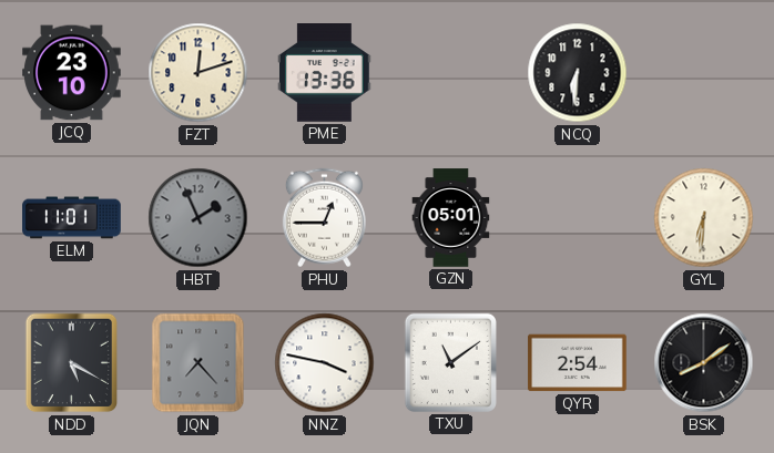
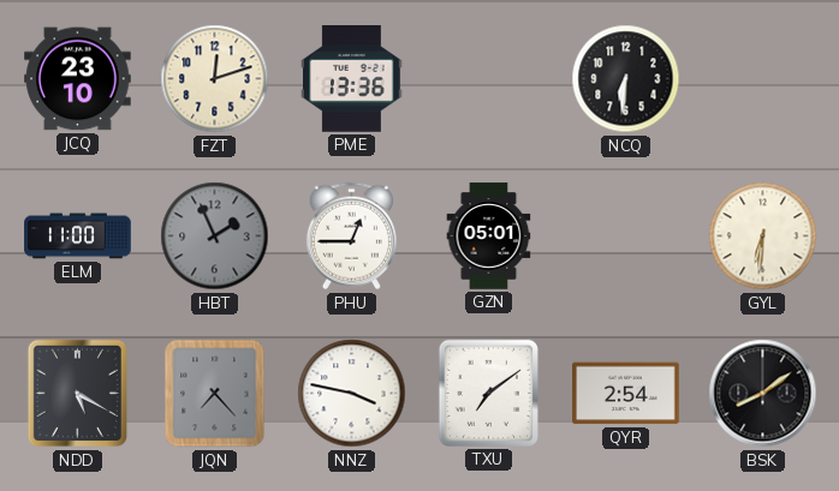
ELM: 11:01 -> 11:00 (78, 236)
TXU: 11:09 -> 7:09 (488, 393)
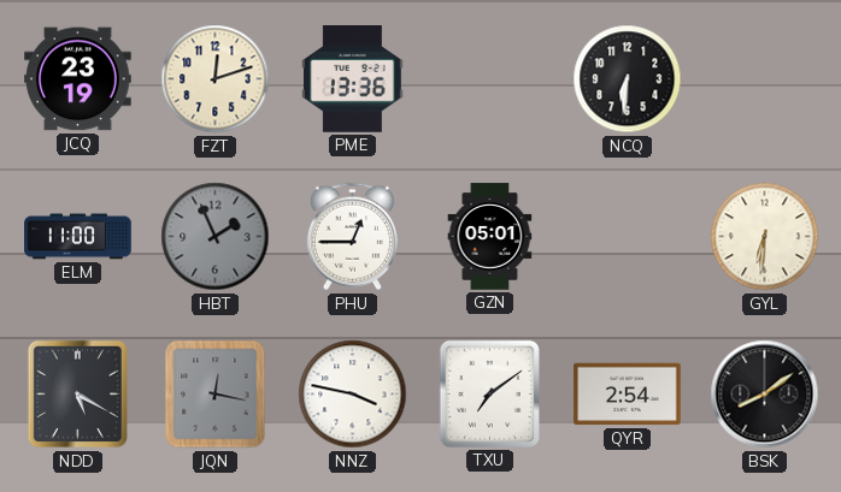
JCQ: 23:10 -> 23:19 (78, 79)
JQN: 7:23 -> 12:17 (216, 395)
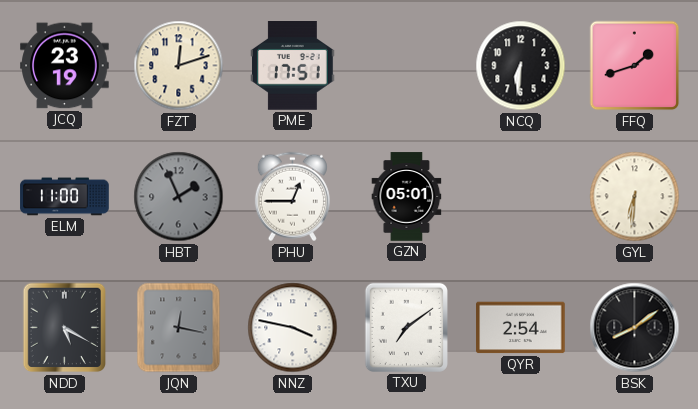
PME: 13:36 -> 17:51 (293, 66)
FFQ: none -> 1:42 (635, 66)
